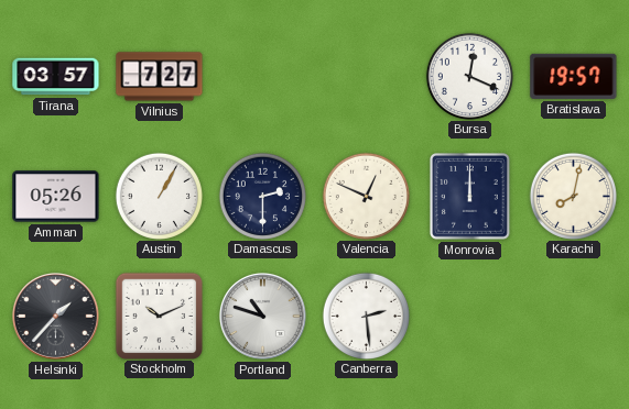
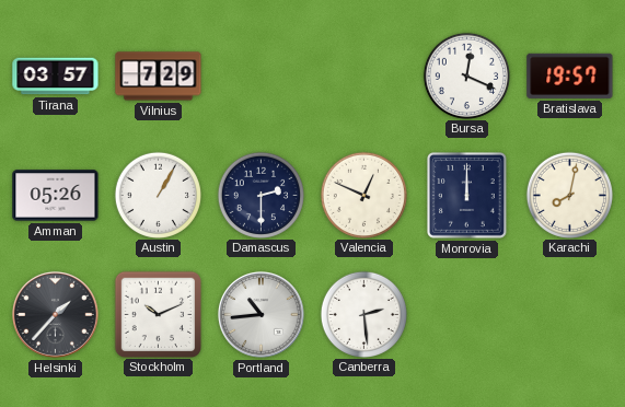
Vilnius: 7:27 -> 7:29 (159, 77)
Portland: 10:48 -> 10:44 (261, 314)
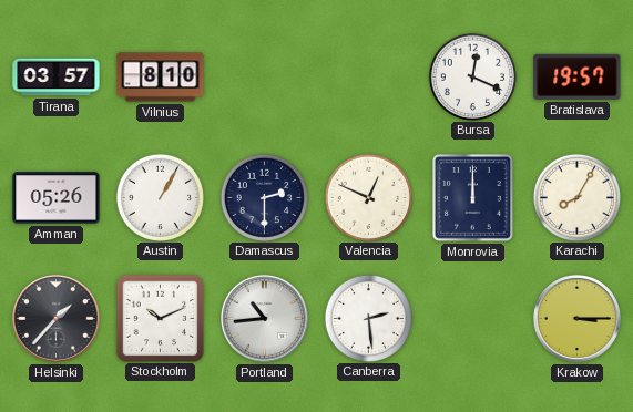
Vilnius: 7:29 -> 8:10 (161, 78)
Karachi: 8:02 -> 8:05 (576, 197)
Krakow: none -> 3:15 (576, 318)
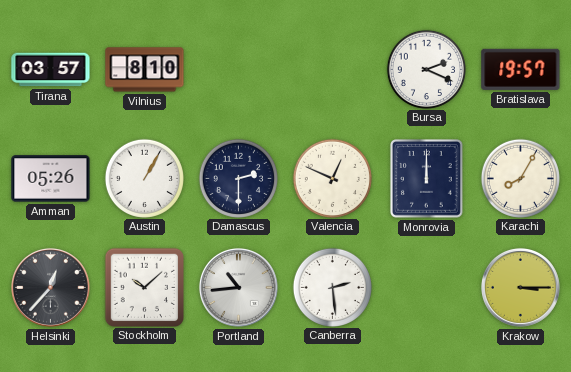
Bursa: 12:19 -> 2:19 (426, 69)
Helsinki: 1:37 -> 12:37 (50, 287)
Stockholm: 10:11 -> 10:08 (144, 287)
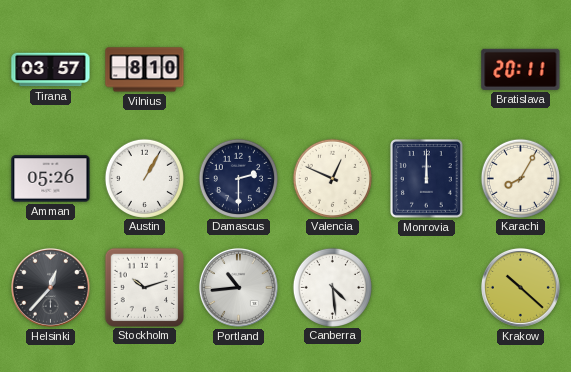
Bursa: 2:19 -> none (426, 69)
Bratislava: 19:57 -> 20:11 (521, 69)
Stockholm: 10:08 -> 10:12 (144, 287)
Canberra: 2:29 -> 4:29 (332, 287)
Krakow: 3:15 -> 10:22 (520, 287)
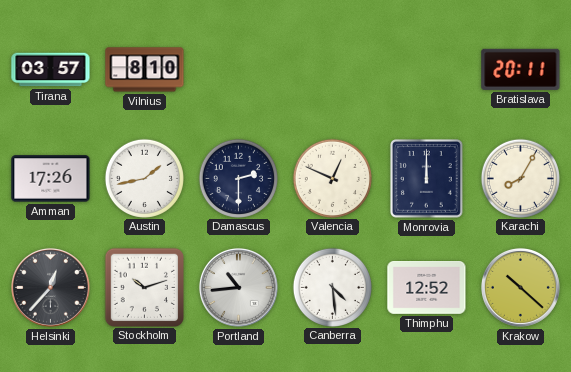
Amman: 05:26 -> 17:26 (51, 179)
Austin: 1:05 -> 1:43 (144, 178)
Thimphu: none -> 12:52 (427, 288)
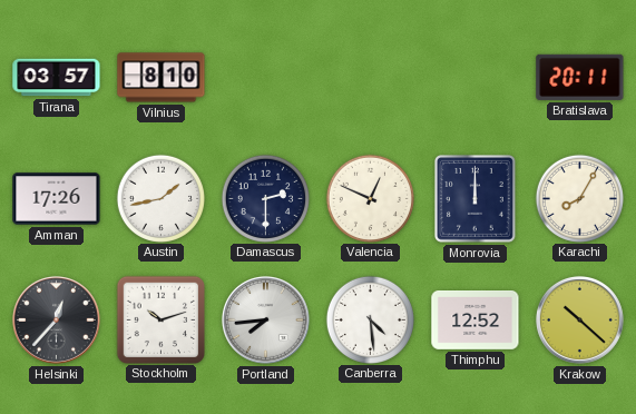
Portland: 10:44 -> 7:44 (265, 319)
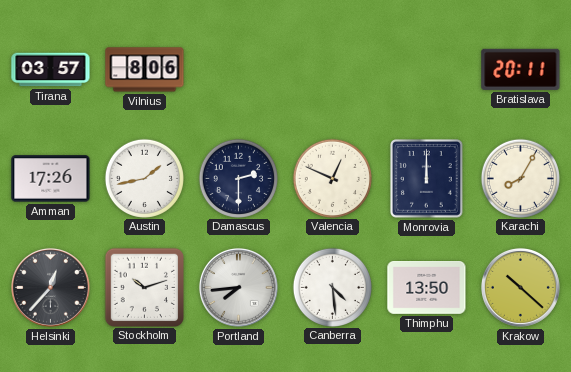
Vilnius: 8:10 -> 8:06 (145, 70)
Thimphu: 12:52 -> 13:50 (427, 288)
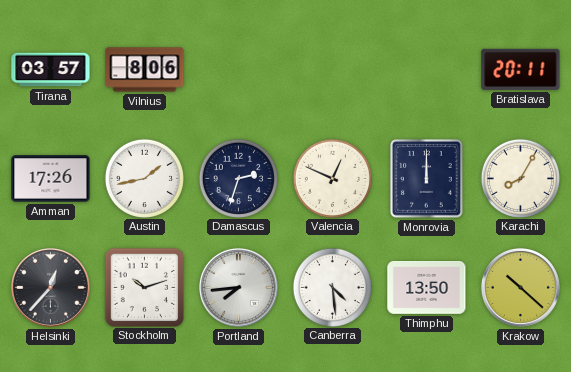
Damascus: 2:30 -> 2:33 (238, 178)
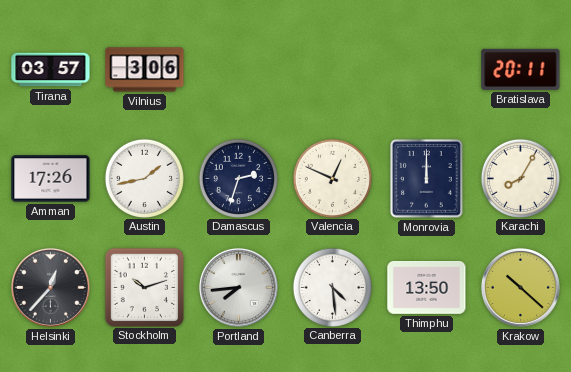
Vilnius: 8:06 -> 3:06 (145, 70)
